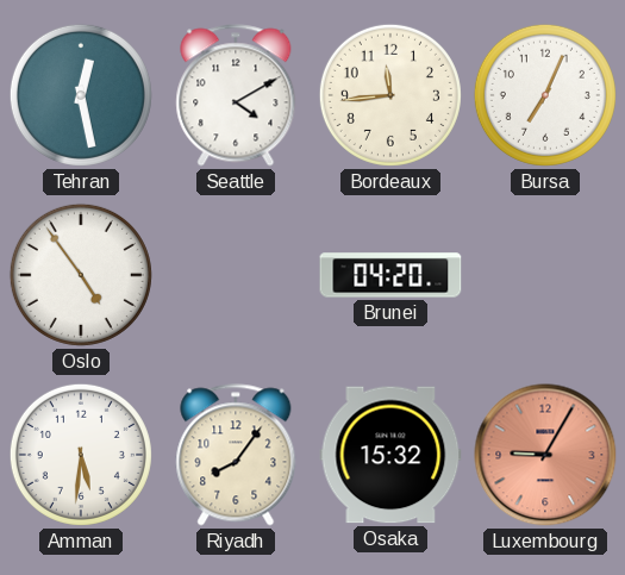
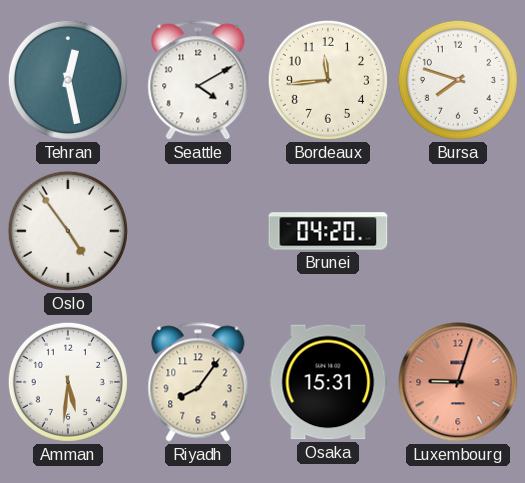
Bursa: 7:04 -> 7:48 (458, 80)
Osaka: 15:32 -> 15:31 (328, 382)
Luxembourg: 9:05 -> 9:03 (458, 382)
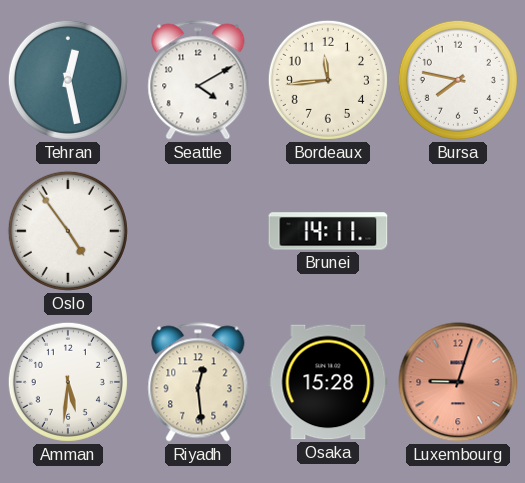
Bursa: 7:48 -> 7:47 (458, 80)
Brunei: 04:20 -> 14:11 (328, 231)
Riyadh: 8:06 -> 12:29 (198, 382)
Osaka: 15:31 -> 15:28 (328, 382)
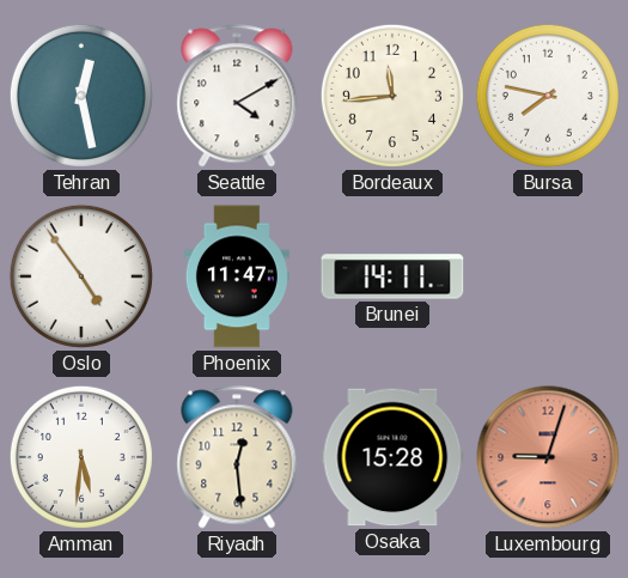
Phoenix: none -> 11:47 (237, 276)
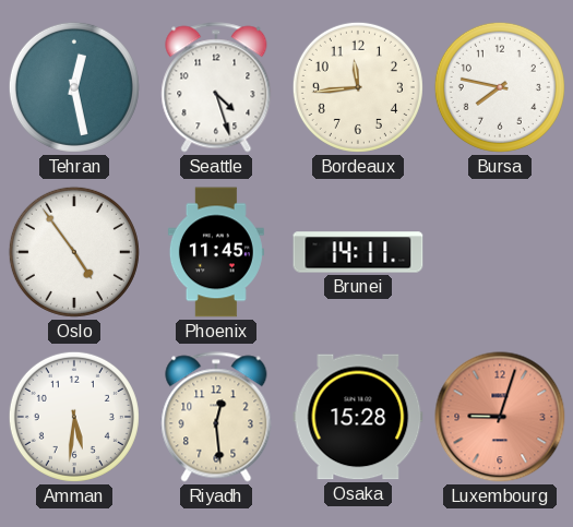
Seattle: 4:10 -> 4:27 (216, 87)
Phoenix: 11:47 -> 11:45 (216, 252)
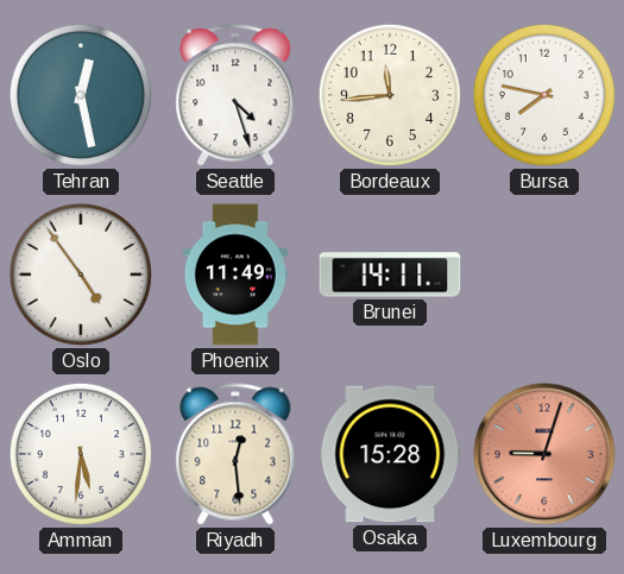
Phoenix: 11:45 -> 11:49 (235, 275)
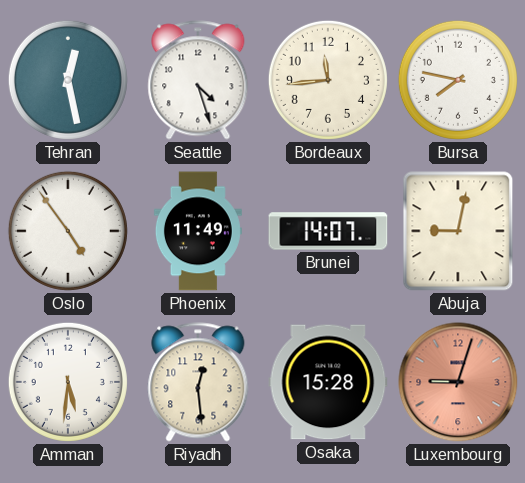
Brunei: 14:11 -> 14:07 (328, 231)
Abuja: none -> 9:02 (458, 231)
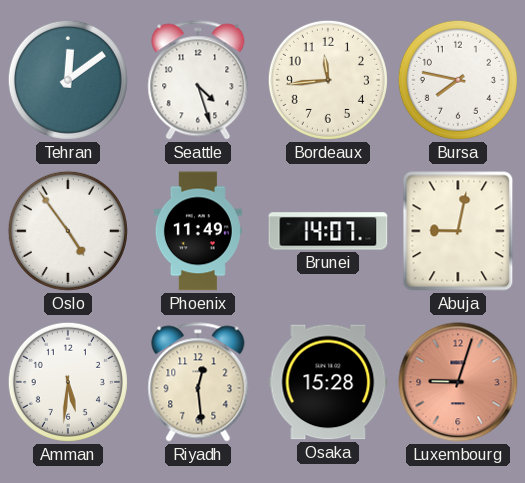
Tehran: 12:28 -> 12:09 (68, 80)
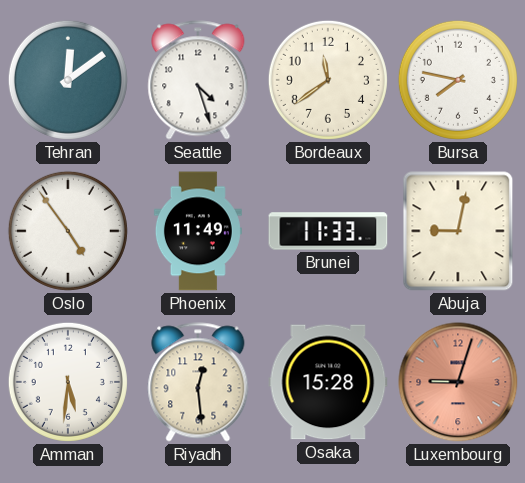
Bordeaux: 11:44 -> 11:39 (328, 80)
Brunei: 14:07 -> 11:33 (328, 231)
